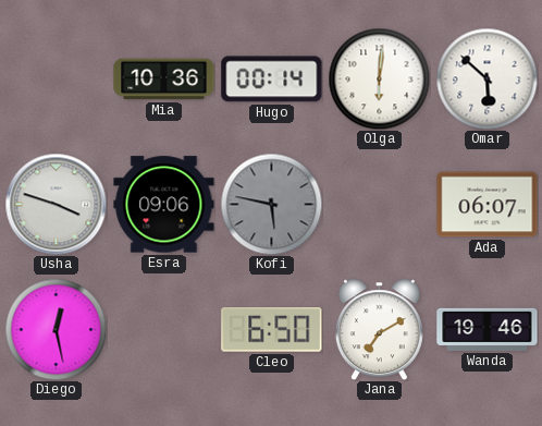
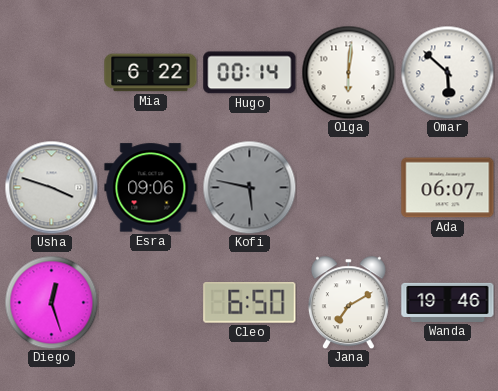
Mia: 10:36 -> 6:22 (151, 73)
Diego: 12:28 -> 12:27 (51, 302)
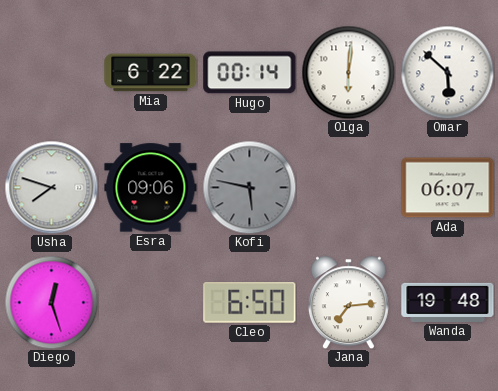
Usha: 3:48 -> 7:48 (51, 187)
Jana: 7:10 -> 7:14 (348, 302)
Wanda: 19:46 -> 19:48 (448, 302)
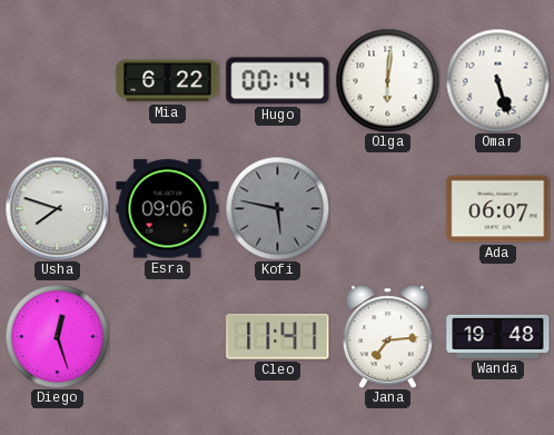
Omar: 5:52 -> 5:27 (497, 80)
Cleo: 6:50 -> 11:41 (278, 337)
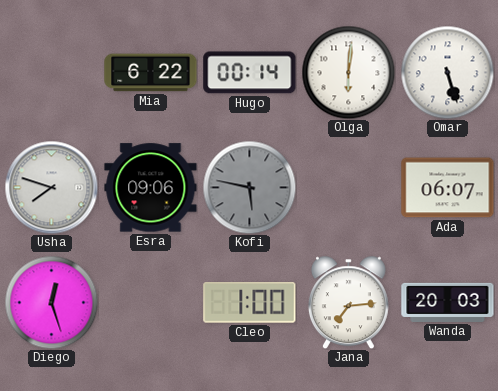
Cleo: 11:41 -> 1:00 (250, 303)
Wanda: 19:48 -> 20:03 (448, 302)
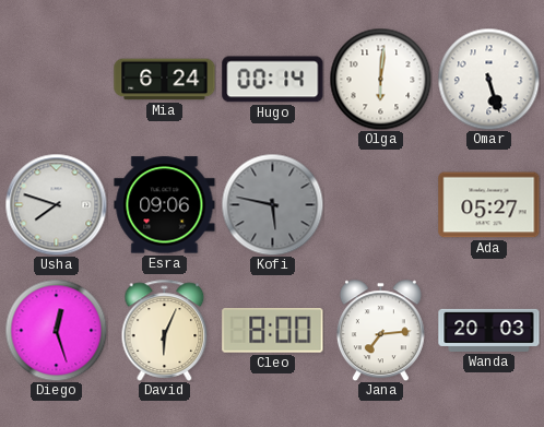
Mia: 6:22 -> 6:24 (165, 80)
Ada: 06:07 -> 05:27 (489, 205)
David: none -> 6:04 (165, 330)
Cleo: 1:00 -> 8:00 (273, 331)
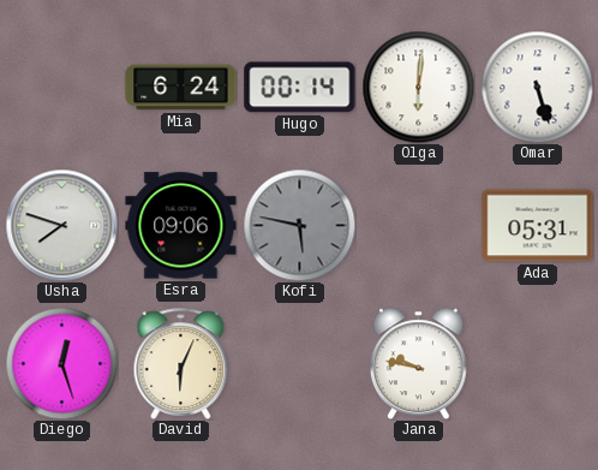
Ada: 05:27 -> 05:31 (538, 226)
Cleo: 8:00 -> none (273, 331)
Jana: 7:14 -> 9:47 (418, 363)
Wanda: 20:03 -> none (489, 330)
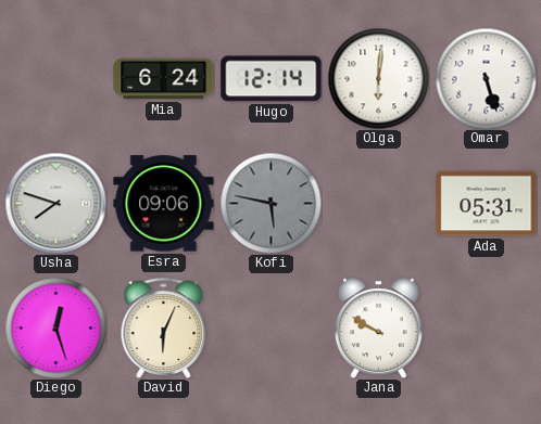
Hugo: 00:14 -> 12:14 (272, 79)
Jana: 9:47 -> 9:50 (378, 327)
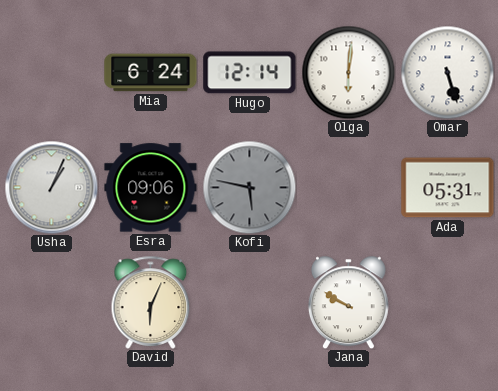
Usha: 7:48 -> 1:04 (51, 187)
Diego: 12:27 -> none (55, 327)
